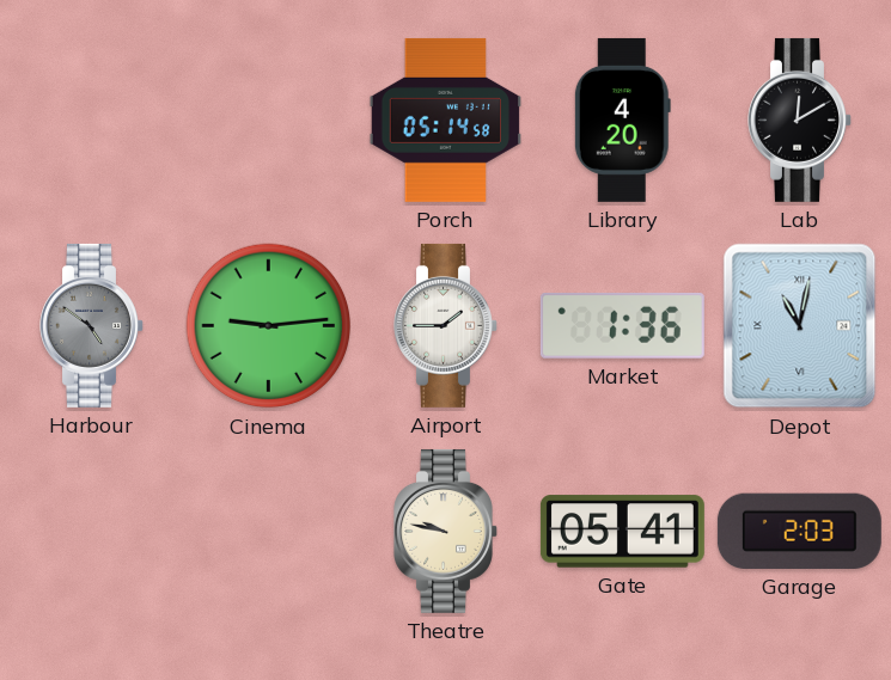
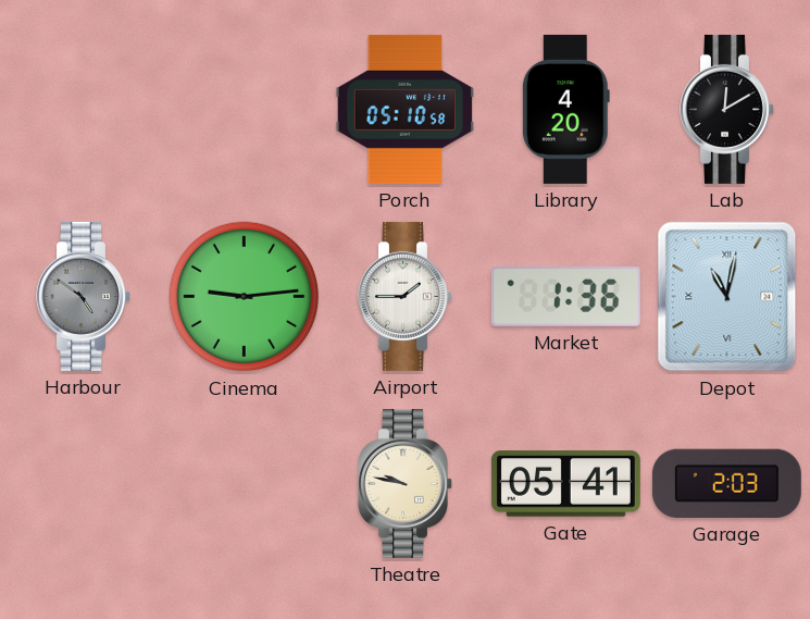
Porch: 05:14 -> 05:10 (406, 109)
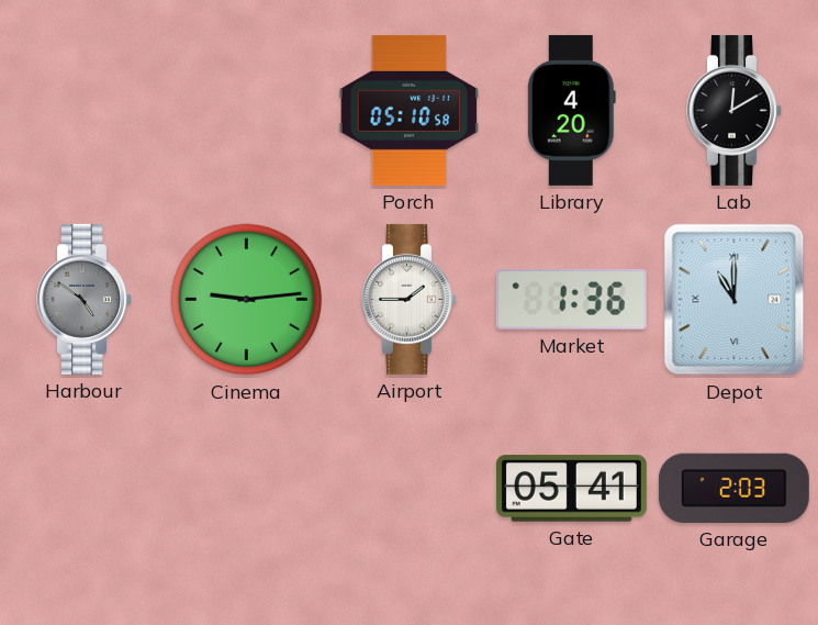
Depot: 11:02 -> 11:00 (735, 300)
Theatre: 9:47 -> none (406, 483)
